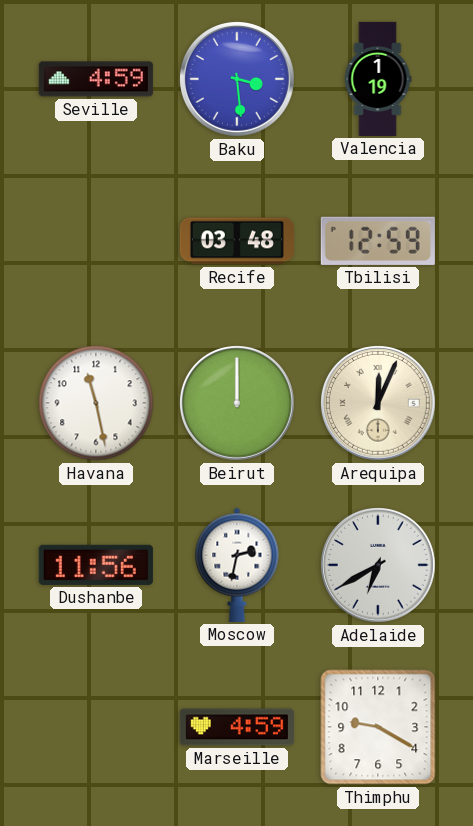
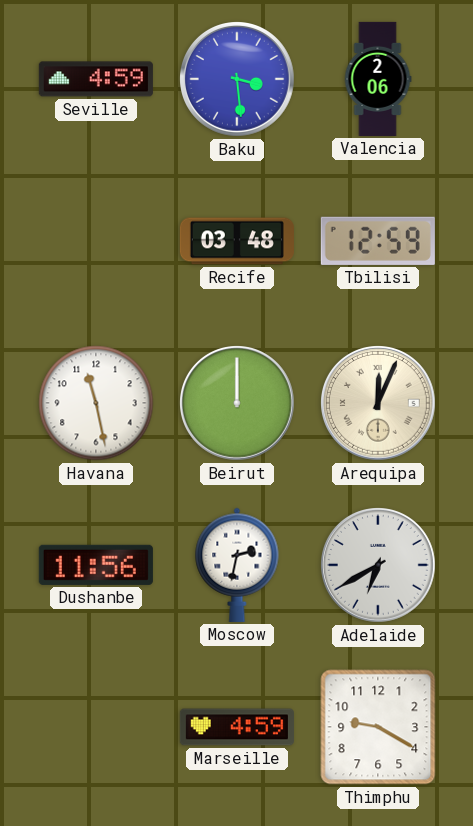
Valencia: 1:19 -> 2:06 (378, 79)
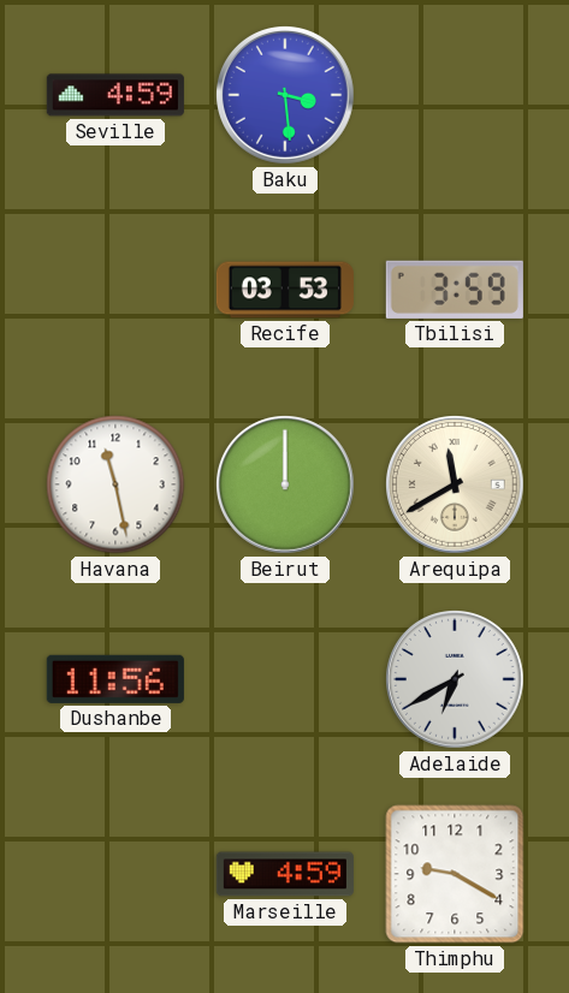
Valencia: 2:06 -> none (378, 79)
Recife: 03:48 -> 03:53 (285, 290)
Tbilisi: 12:59 -> 3:59 (455, 290)
Arequipa: 12:04 -> 11:40 (456, 486)
Moscow: 2:32 -> none (237, 565)
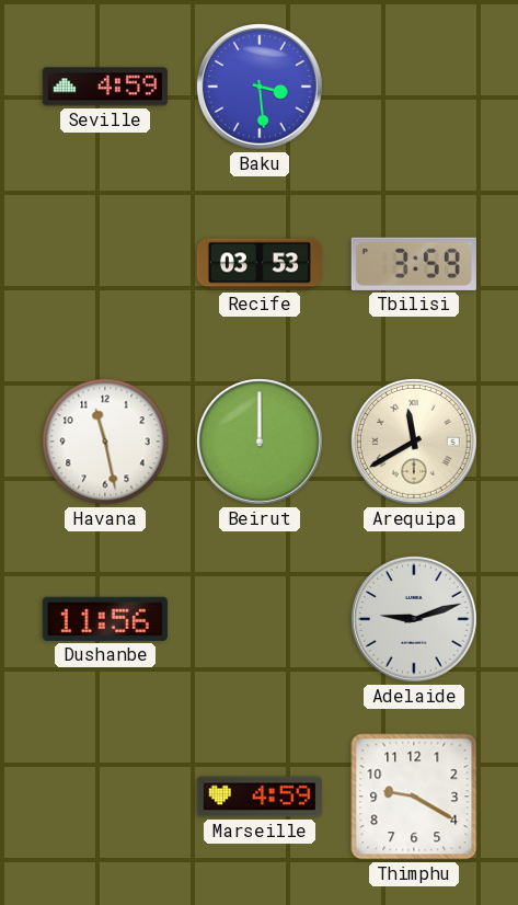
Adelaide: 6:40 -> 9:12 (415, 620)
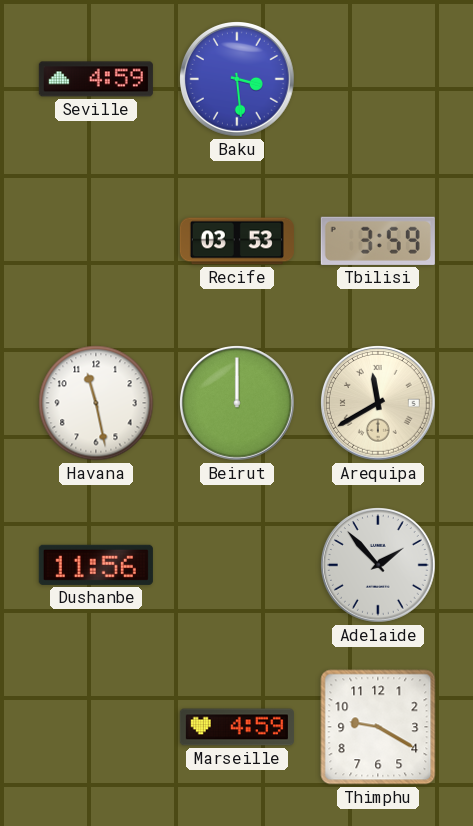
Adelaide: 9:12 -> 1:53 (379, 566)
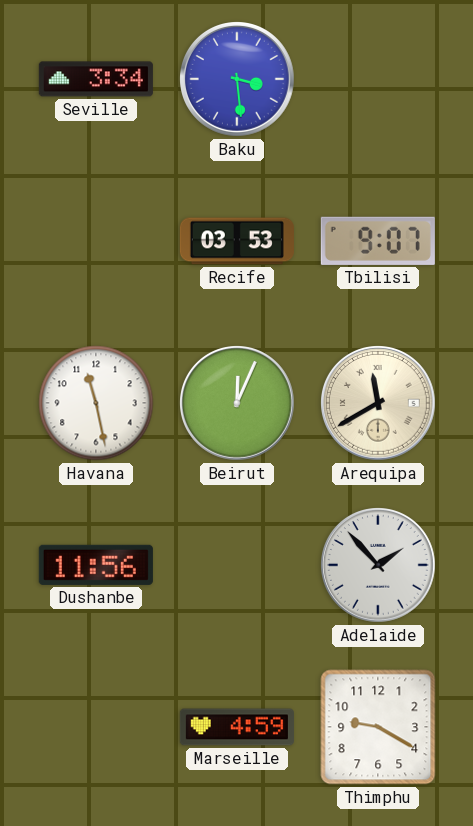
Seville: 4:59 -> 3:34 (96, 79)
Tbilisi: 3:59 -> 9:07 (378, 241)
Beirut: 12:00 -> 12:04 (238, 404)
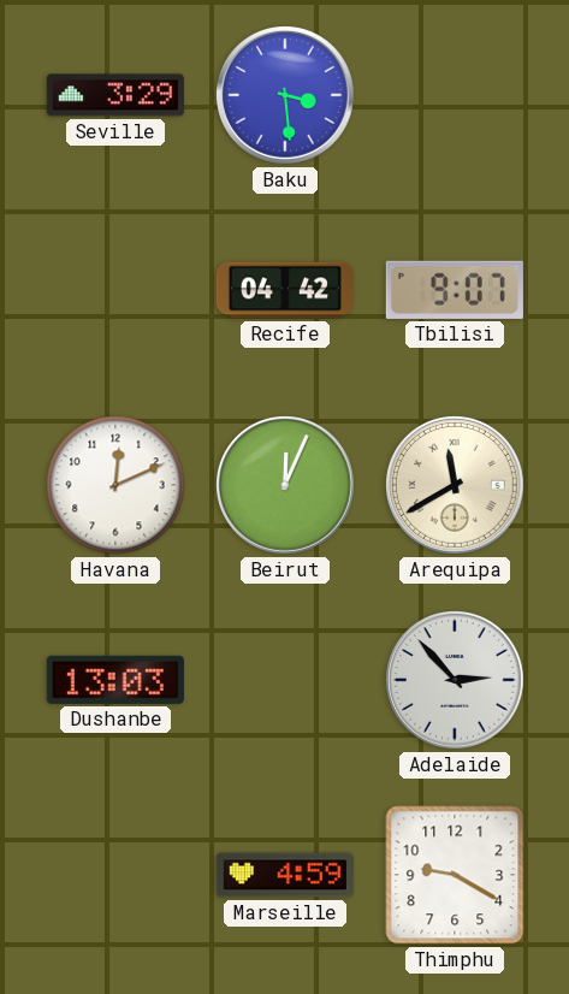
Seville: 3:34 -> 3:29 (115, 95)
Recife: 03:53 -> 04:42 (285, 290)
Havana: 11:28 -> 12:11 (115, 485)
Dushanbe: 11:56 -> 13:03 (115, 680)
Adelaide: 1:53 -> 2:53 (456, 681)
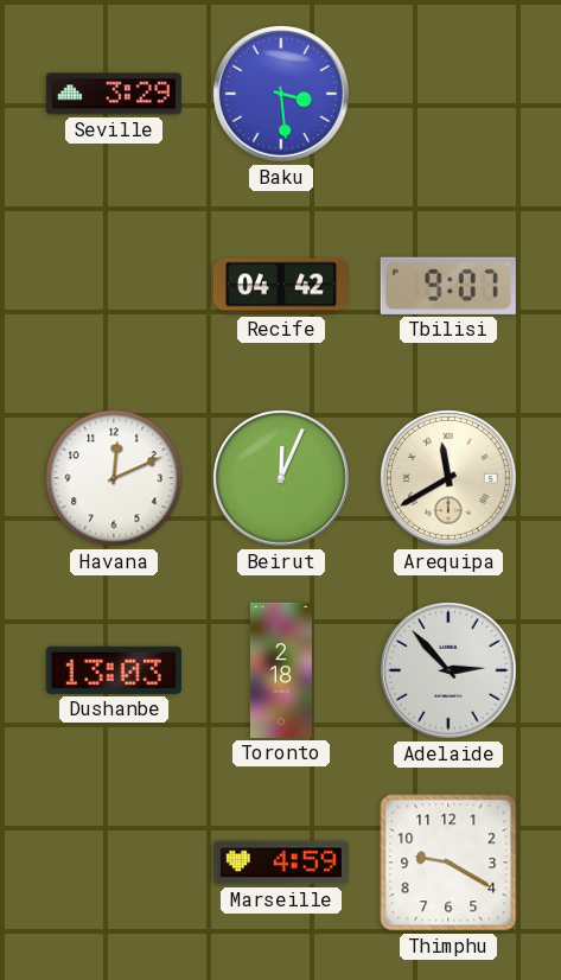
Toronto: none -> 2:18 (281, 670)
